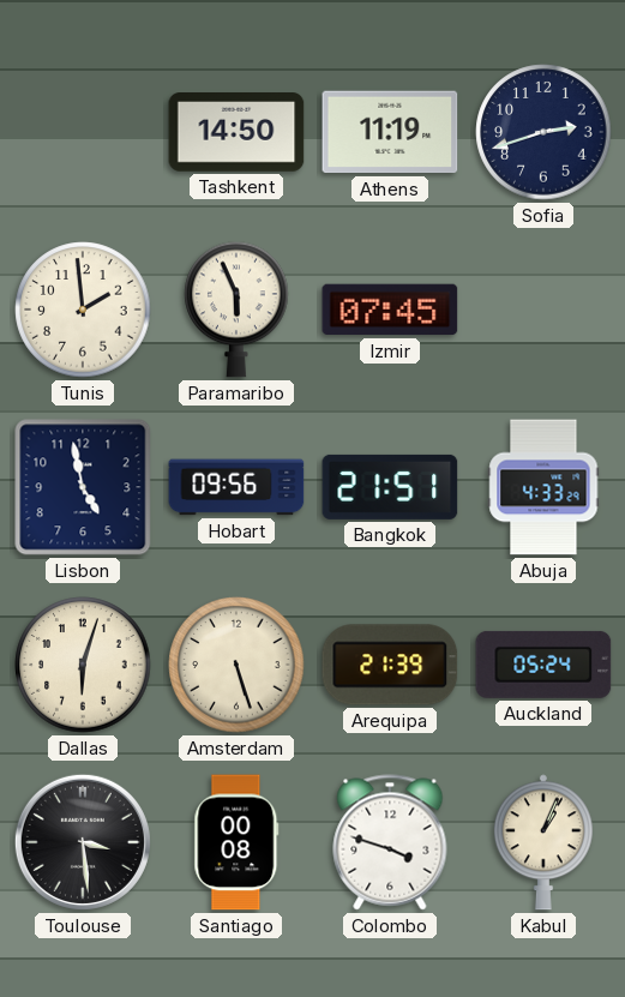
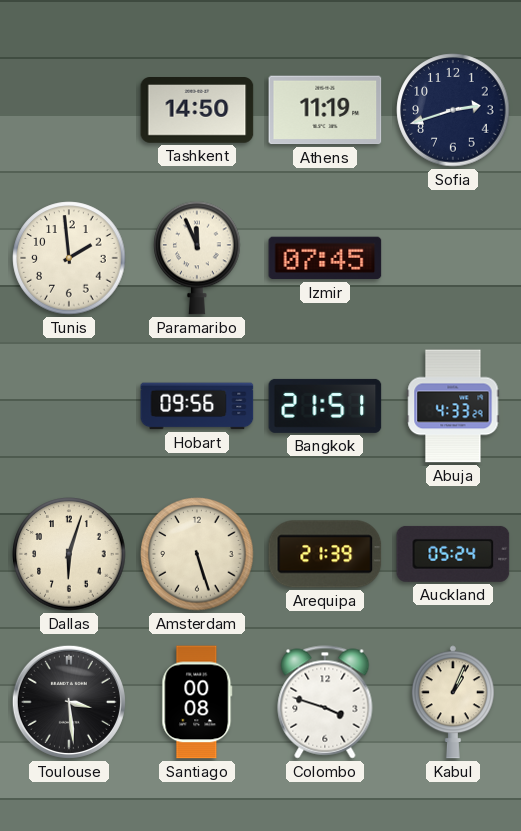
Paramaribo: 5:56 -> 11:56 (197, 258)
Lisbon: 4:58 -> none (83, 487)
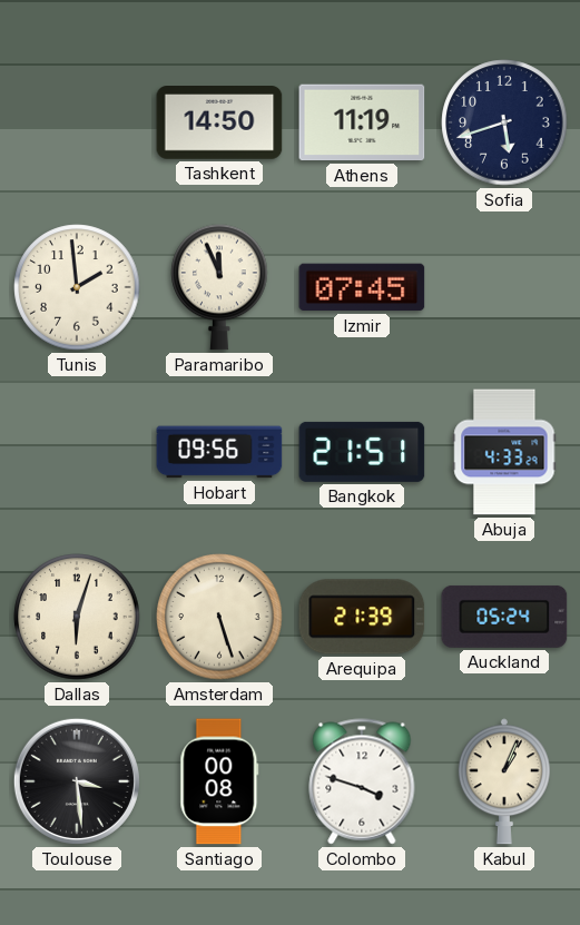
Sofia: 2:42 -> 5:42 (504, 122)
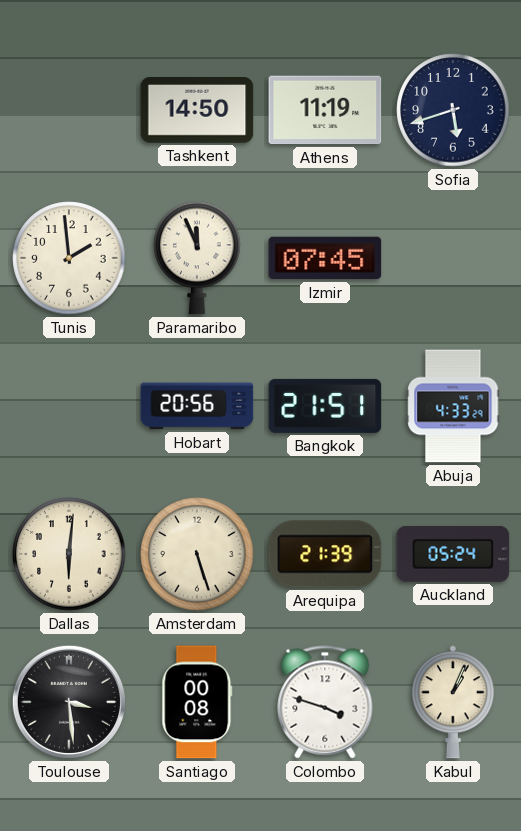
Hobart: 09:56 -> 20:56 (197, 406)
Dallas: 6:03 -> 6:01 (69, 554)
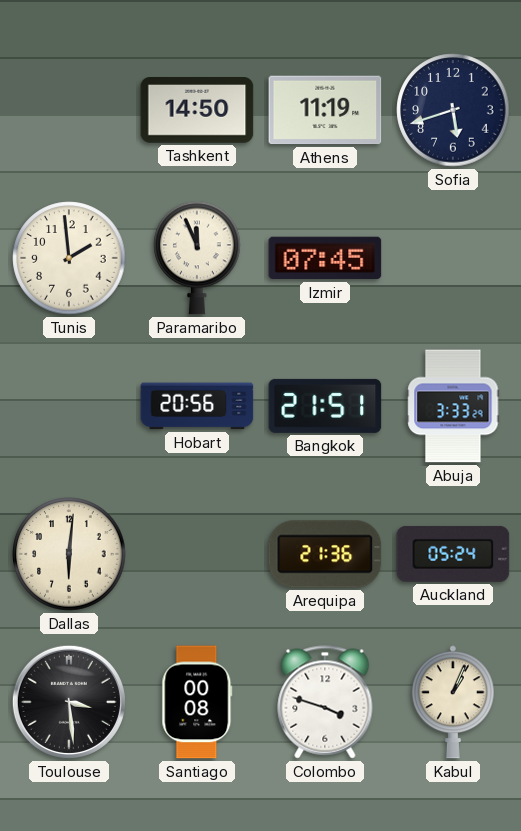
Abuja: 4:33 -> 3:33 (453, 406)
Amsterdam: 5:27 -> none (197, 554)
Arequipa: 21:39 -> 21:36 (325, 554)
